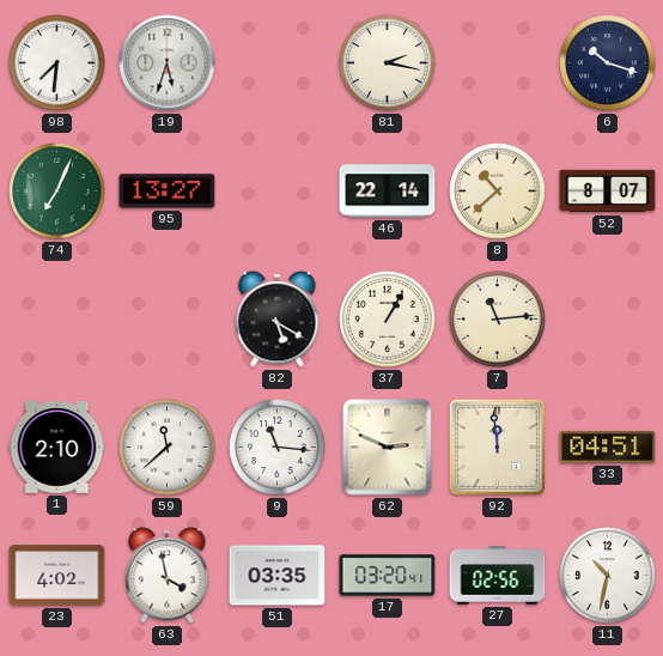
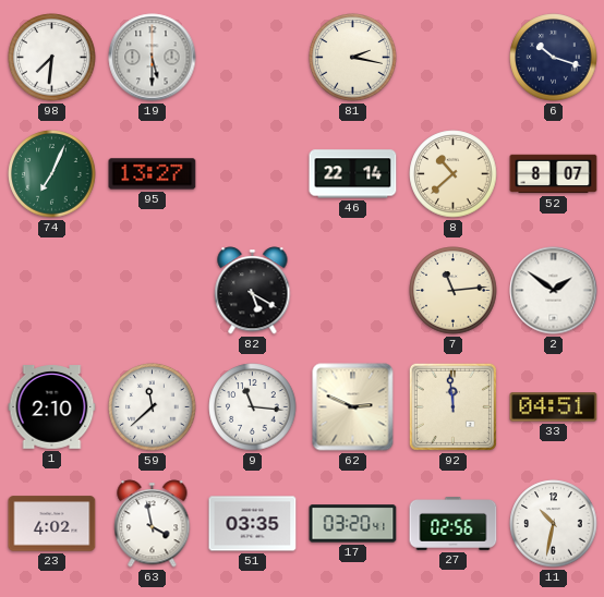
19: 5:33 -> 5:30 (153, 58)
37: 1:05 -> none (388, 320)
2: none -> 1:51 (554, 291)
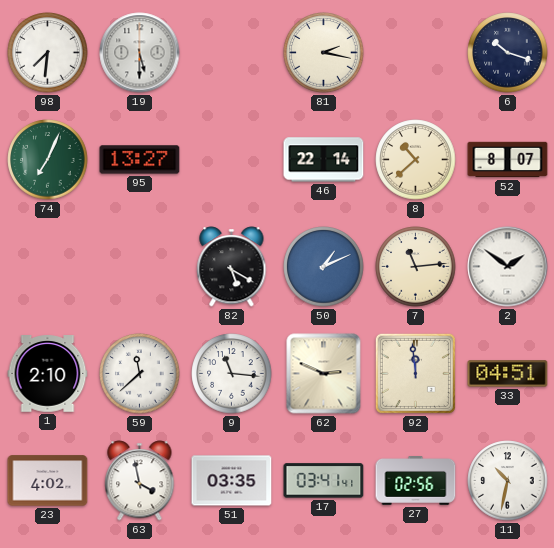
50: none -> 1:11 (324, 267)
17: 03:20 -> 03:41 (324, 481)
